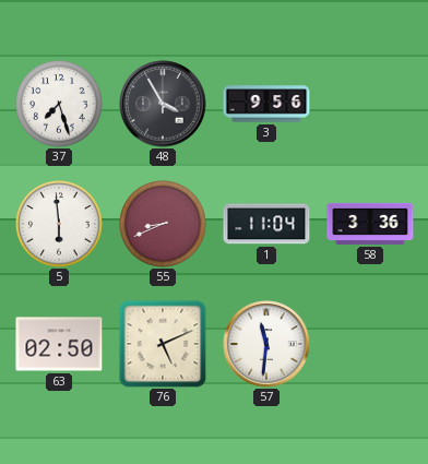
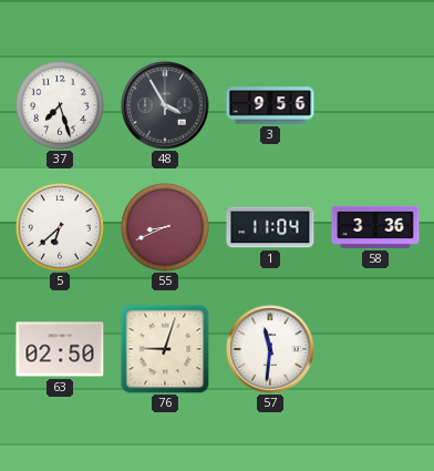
5: 5:59 -> 6:38 (61, 228)
76: 5:11 -> 9:03 (165, 349)
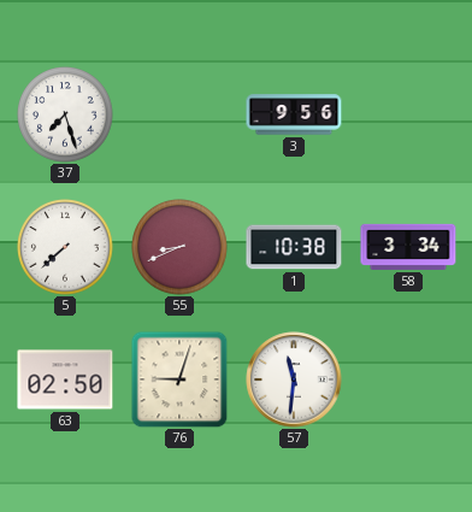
48: 3:55 -> none (165, 105)
5: 6:38 -> 7:38 (66, 248)
1: 11:04 -> 10:38 (294, 247)
58: 3:36 -> 3:34 (408, 247)
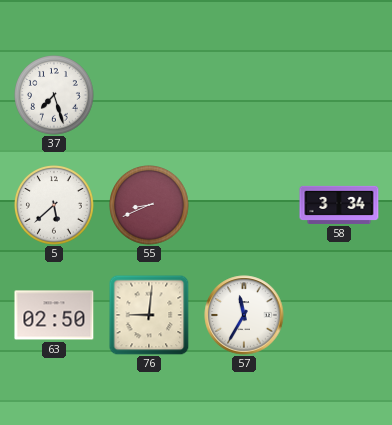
3: 9:56 -> none (294, 114)
5: 7:38 -> 5:38 (55, 206)
1: 10:38 -> none (294, 247)
76: 9:03 -> 9:01 (149, 315)
57: 11:31 -> 11:35 (244, 315)
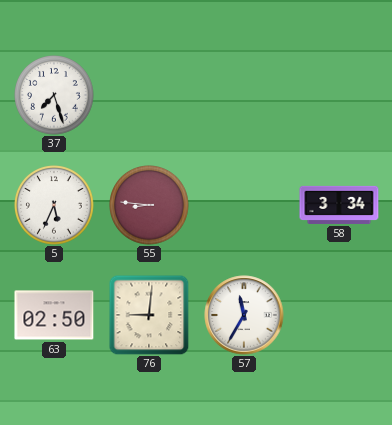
5: 5:38 -> 5:34 (55, 206)
55: 8:41 -> 8:46 (150, 206)
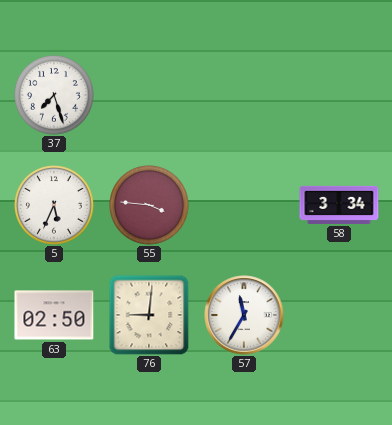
55: 8:46 -> 3:46 (150, 206)
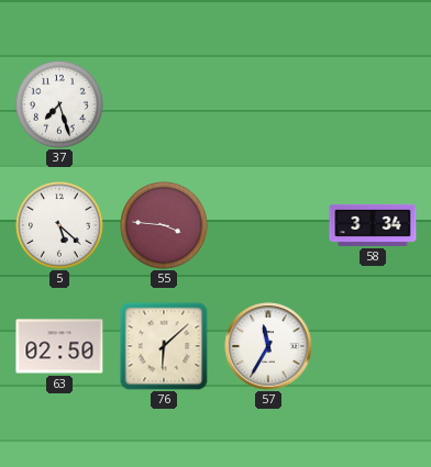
5: 5:34 -> 5:22 (60, 226)
76: 9:01 -> 6:08 (164, 346)
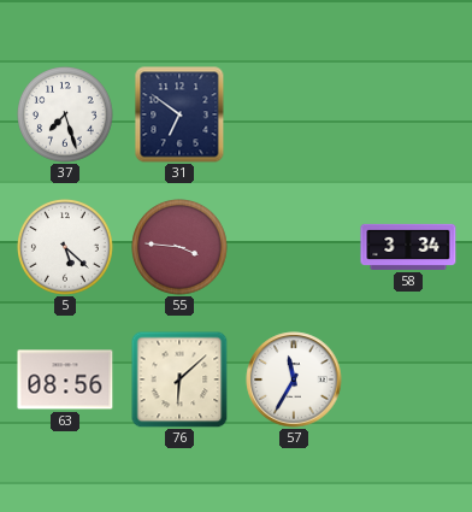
31: none -> 6:51 (179, 114)
63: 02:50 -> 08:56 (65, 379)
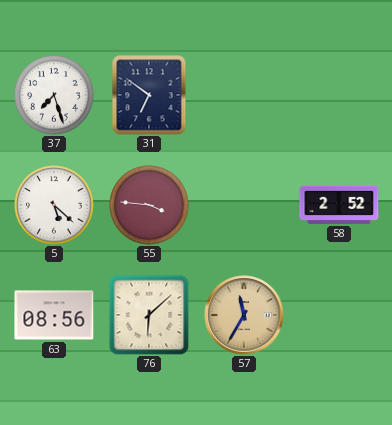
58: 3:34 -> 2:52 (339, 205)
57 dial: white -> champagne (244, 315)
